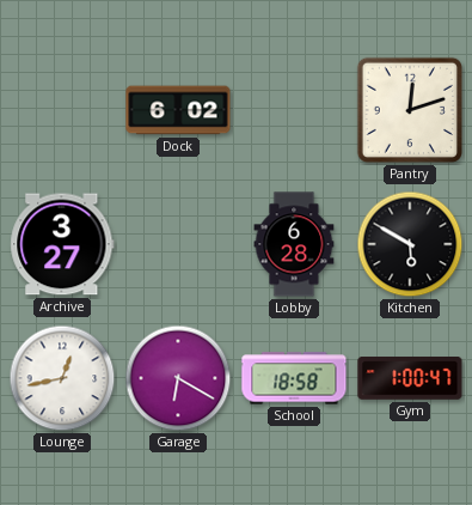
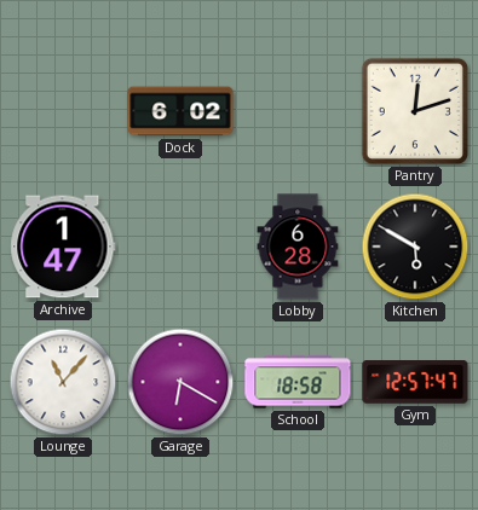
Archive: 3:27 -> 1:47 (63, 247)
Lounge: 12:43 -> 11:07 (63, 382)
Gym: 1:00 -> 12:57 (415, 383)
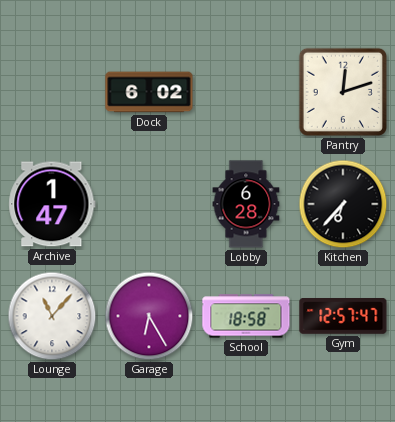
Kitchen: 5:50 -> 6:37 (343, 204)
Garage: 6:20 -> 6:25 (149, 316)
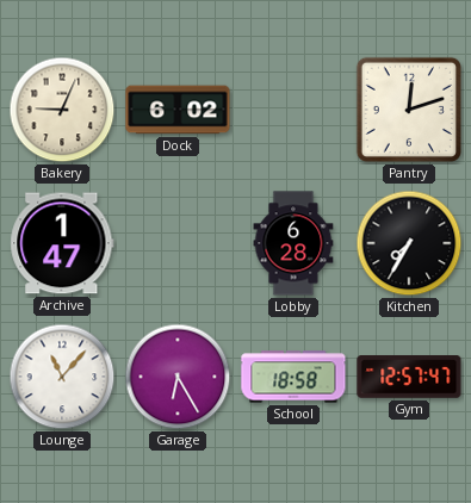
Bakery: none -> 9:04 (62, 110)
Kitchen: 6:37 -> 7:35 (409, 243)
